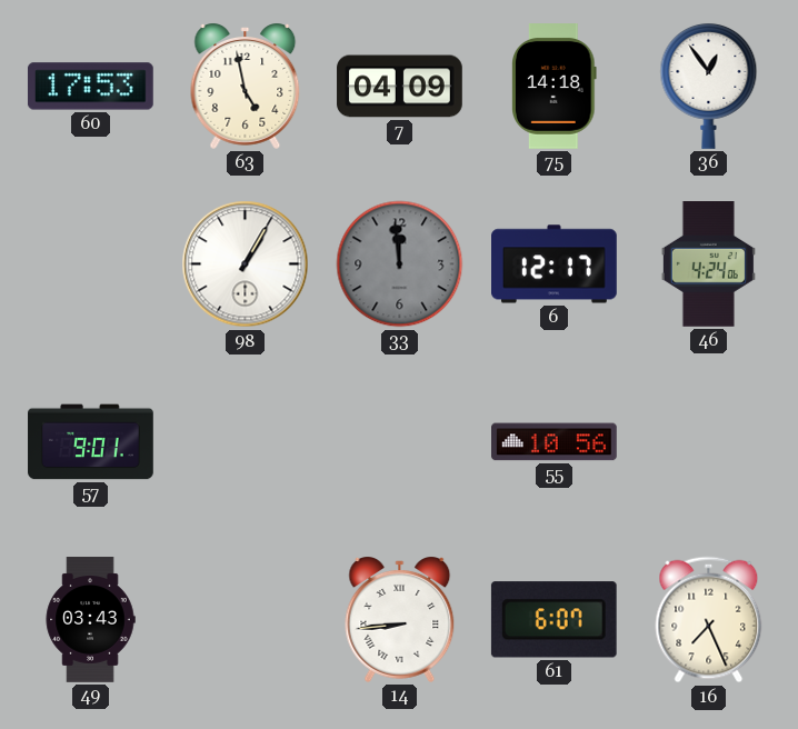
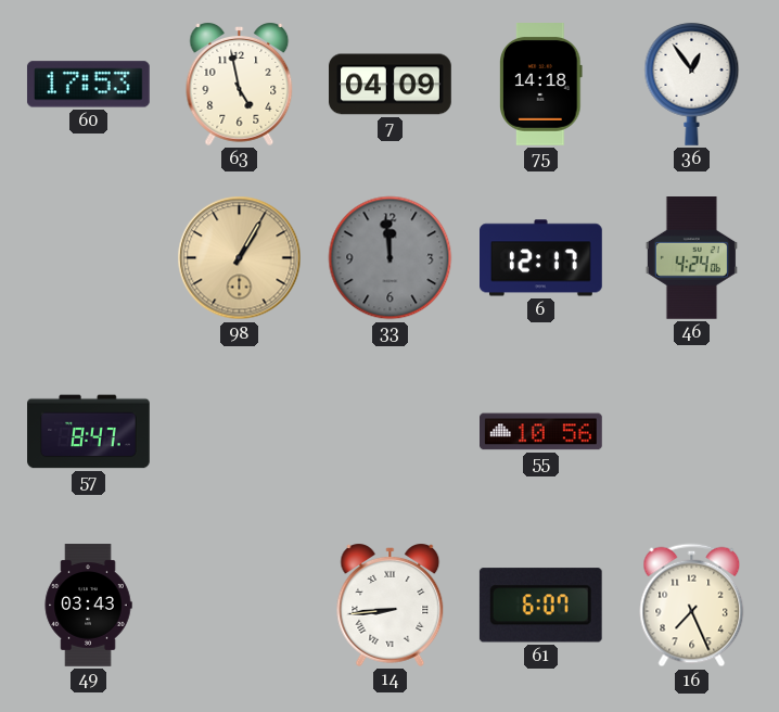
98 dial: white -> champagne (240, 258)
57: 9:01 -> 8:47 (89, 432)
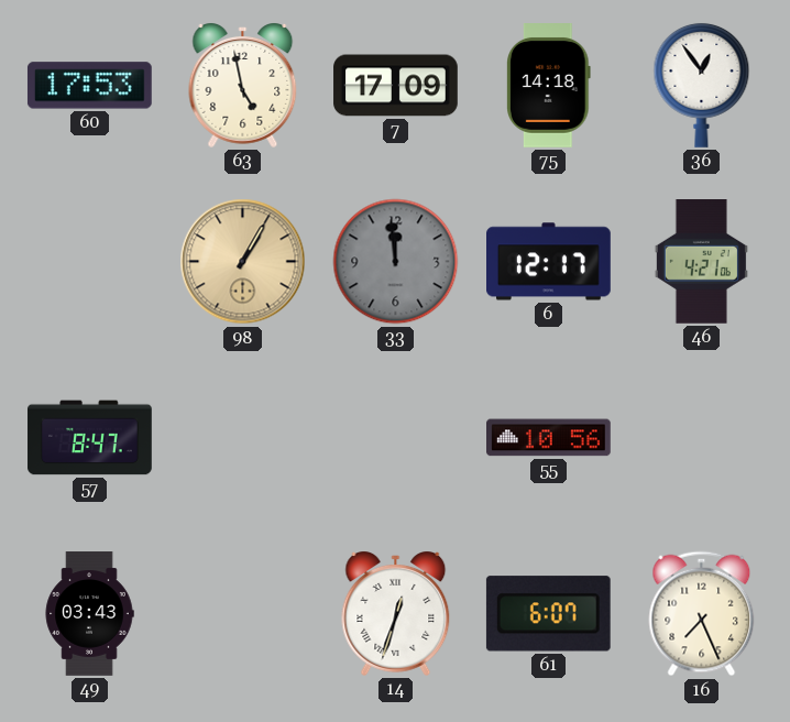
7: 04:09 -> 17:09 (396, 86)
46: 4:24 -> 4:21 (701, 262)
14: 8:44 -> 12:33 (396, 614)
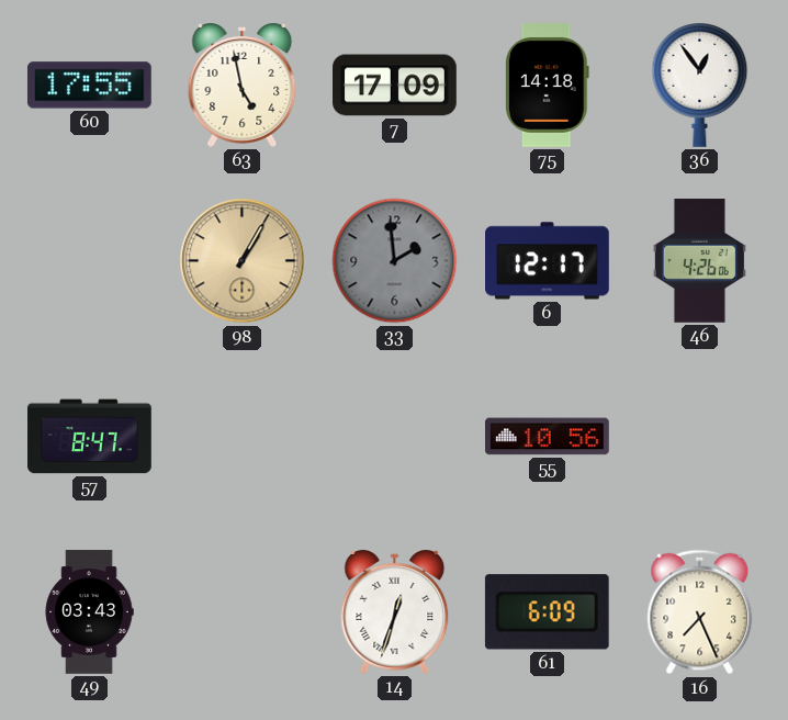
60: 17:53 -> 17:55 (89, 86)
33: 11:59 -> 1:59 (395, 261)
46: 4:21 -> 4:26 (699, 261)
61: 6:07 -> 6:09 (547, 612)
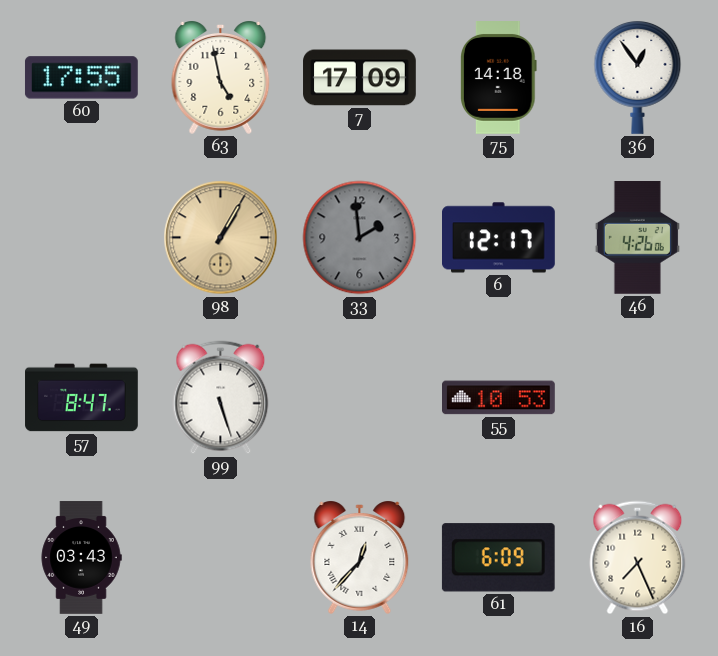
99: none -> 5:27 (221, 398)
55: 10:56 -> 10:53 (499, 398)
14: 12:33 -> 12:37 (360, 558)
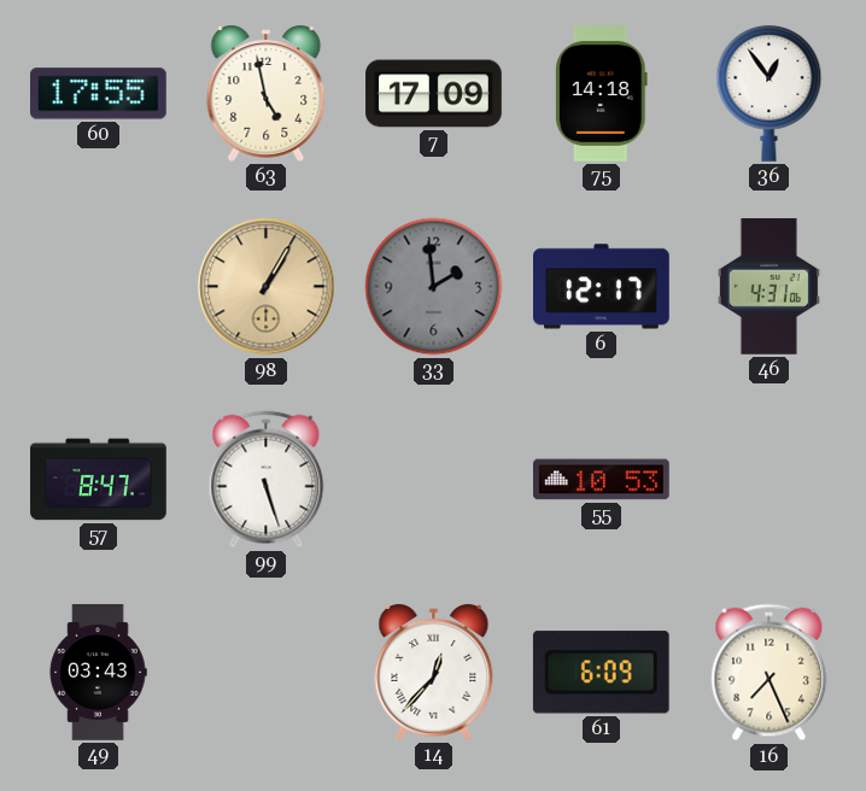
46: 4:26 -> 4:31 (768, 287)
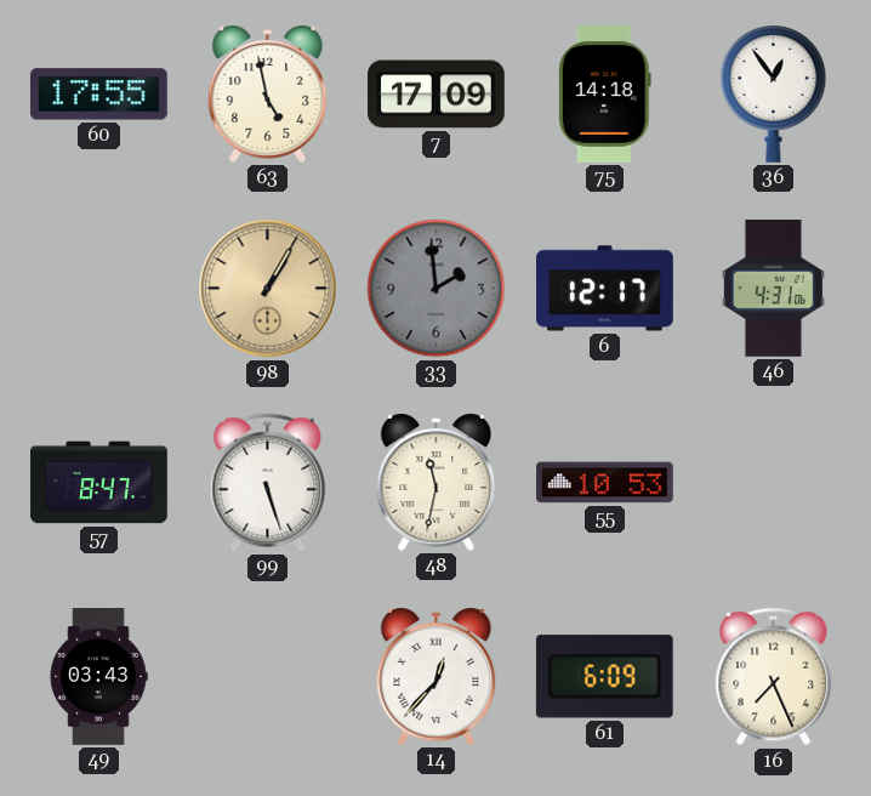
48: none -> 11:32 (437, 483)
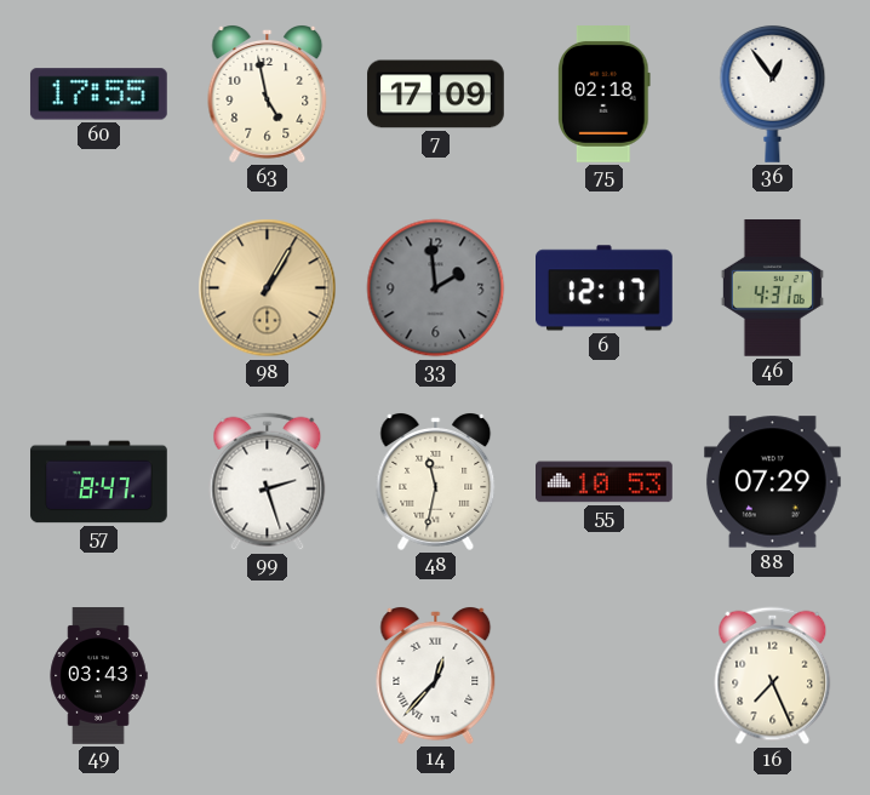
75: 14:18 -> 02:18 (605, 95)
99: 5:27 -> 2:27 (268, 482)
88: none -> 07:29 (772, 482)
61: 6:09 -> none (604, 677)
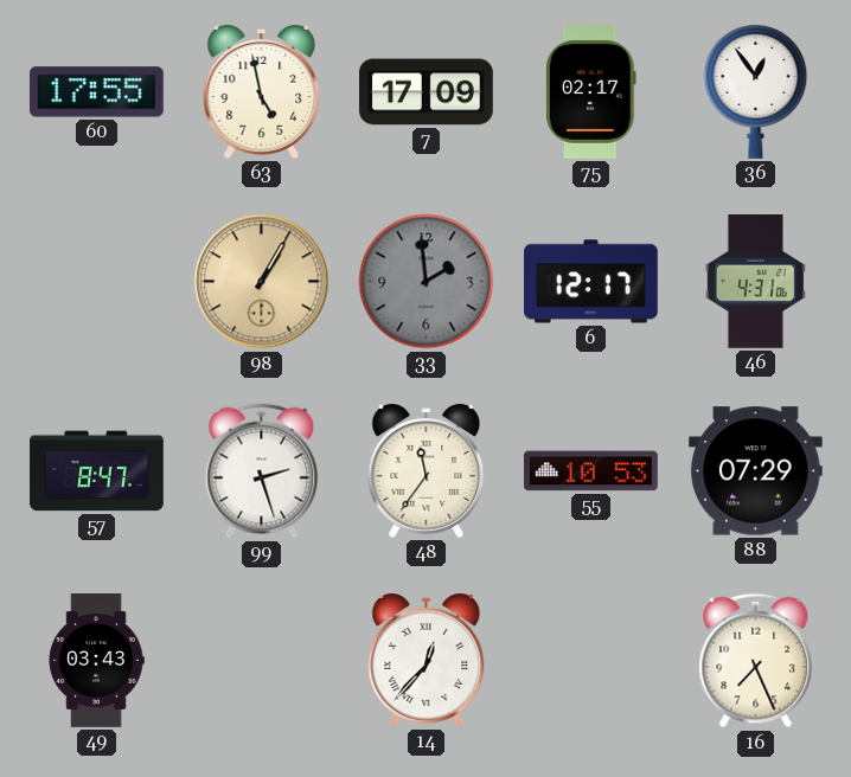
75: 02:18 -> 02:17 (591, 92)
48: 11:32 -> 11:36 (427, 471)
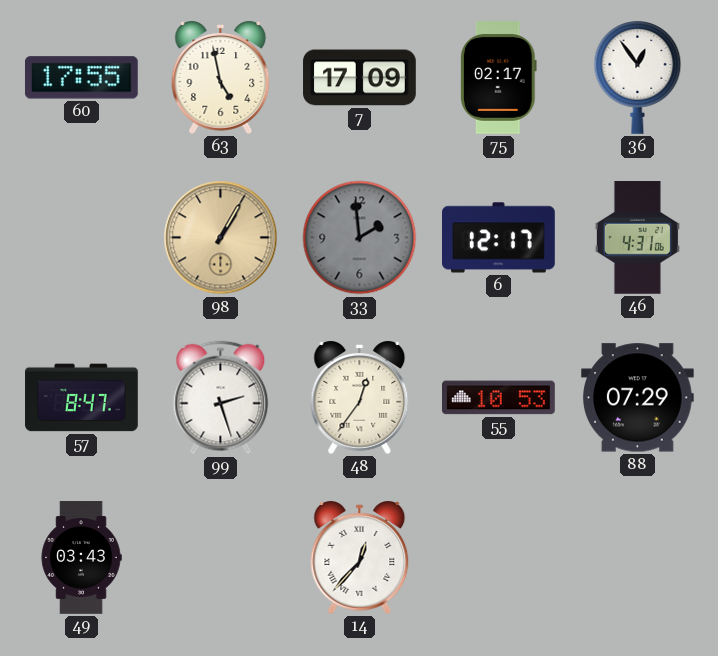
48: 11:36 -> 12:36 (360, 398)
16: 7:26 -> none (756, 661)
